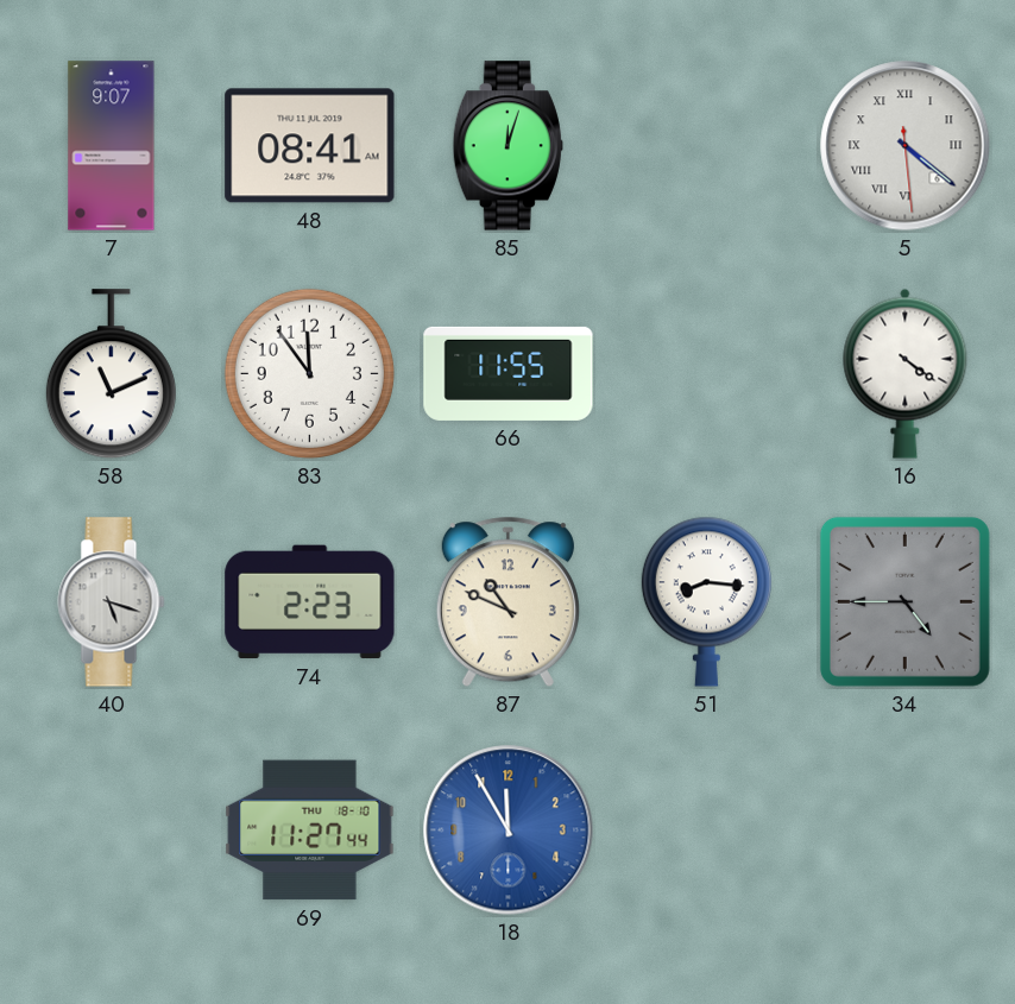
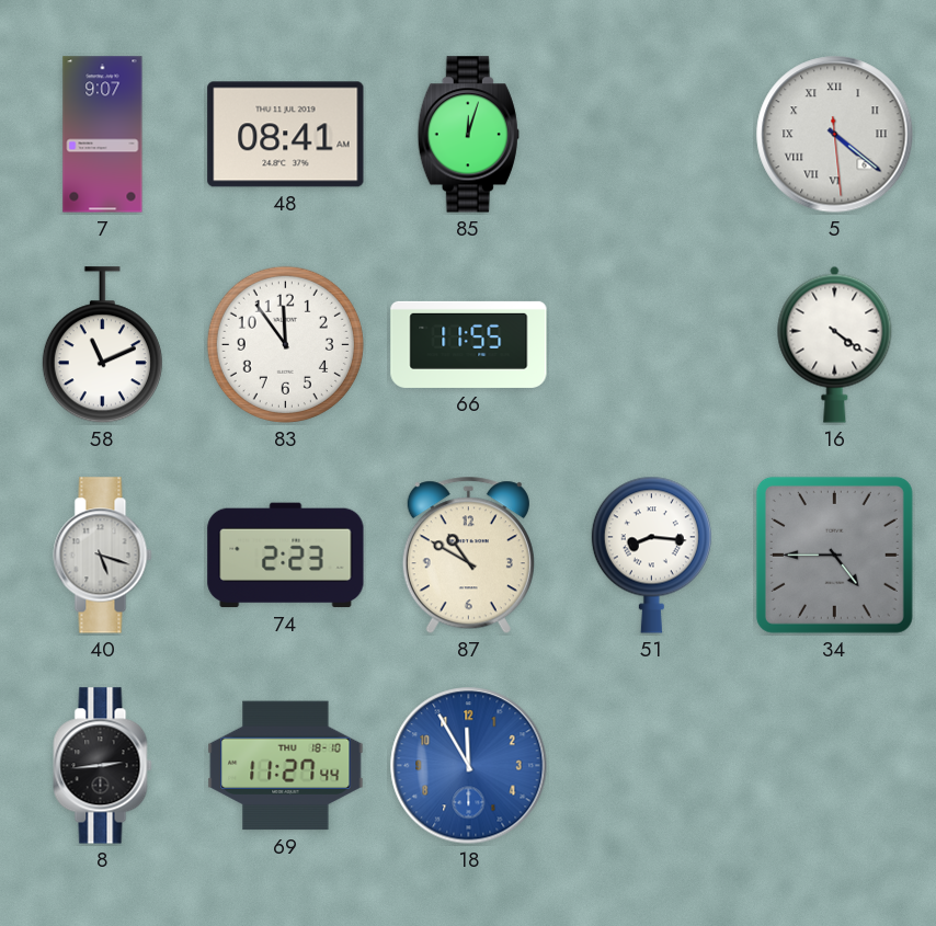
87: 10:49 -> 10:50 (468, 556)
8: none -> 2:44 (103, 766)
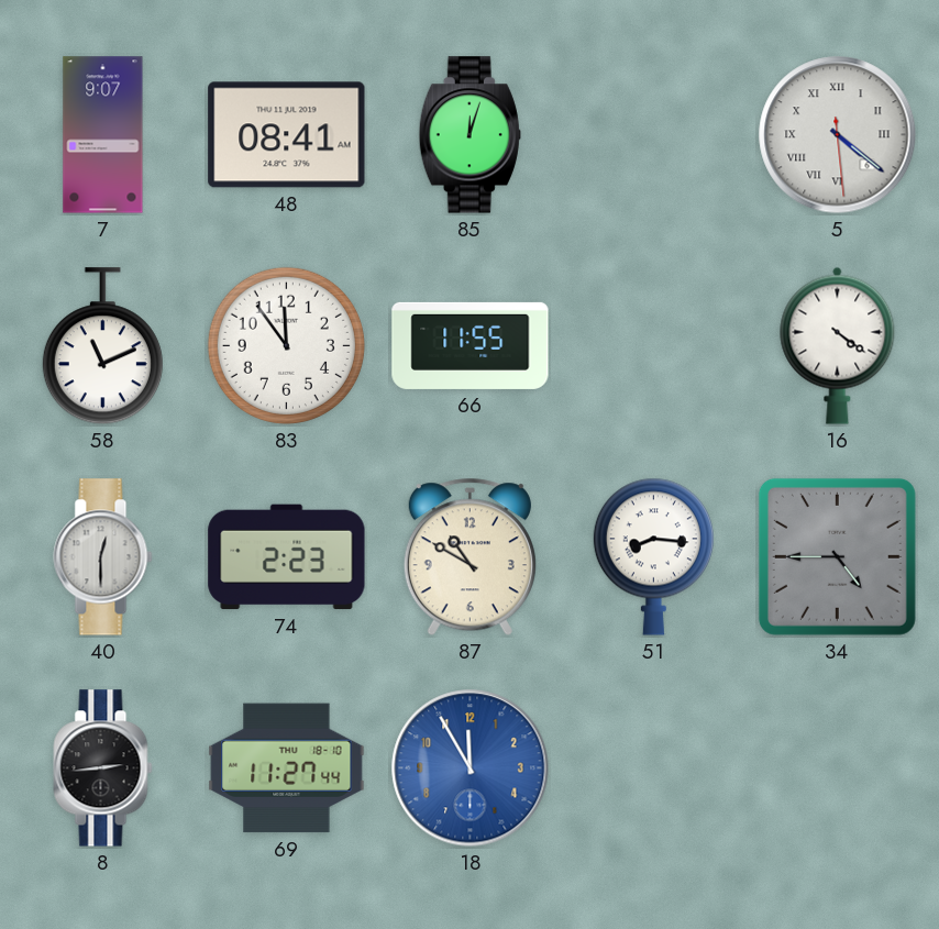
40: 5:18 -> 12:30 (103, 557)
